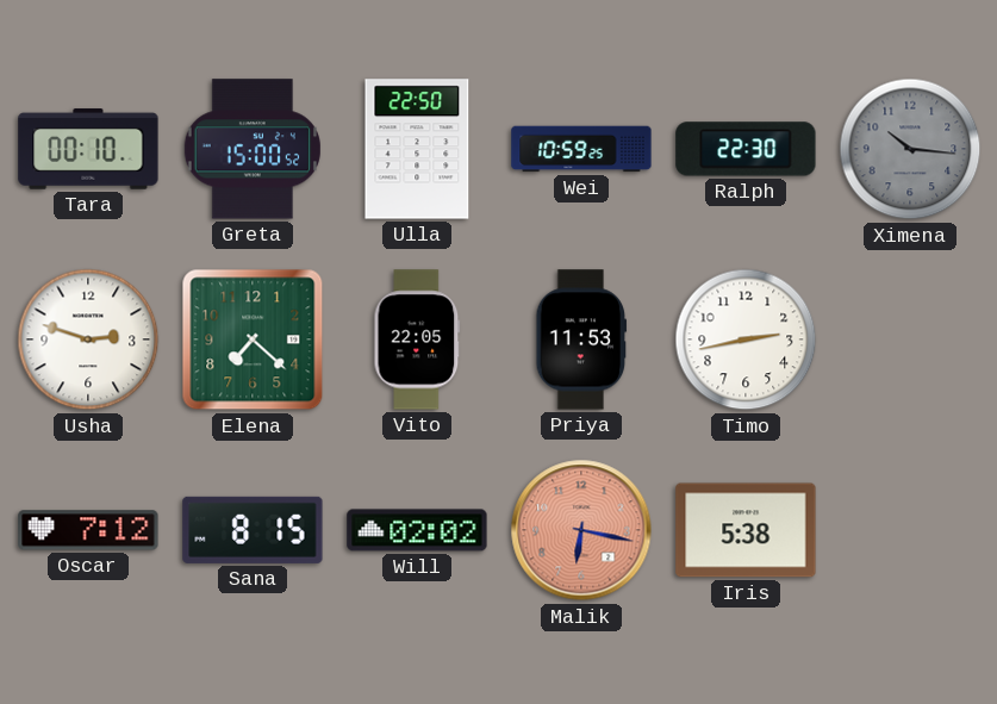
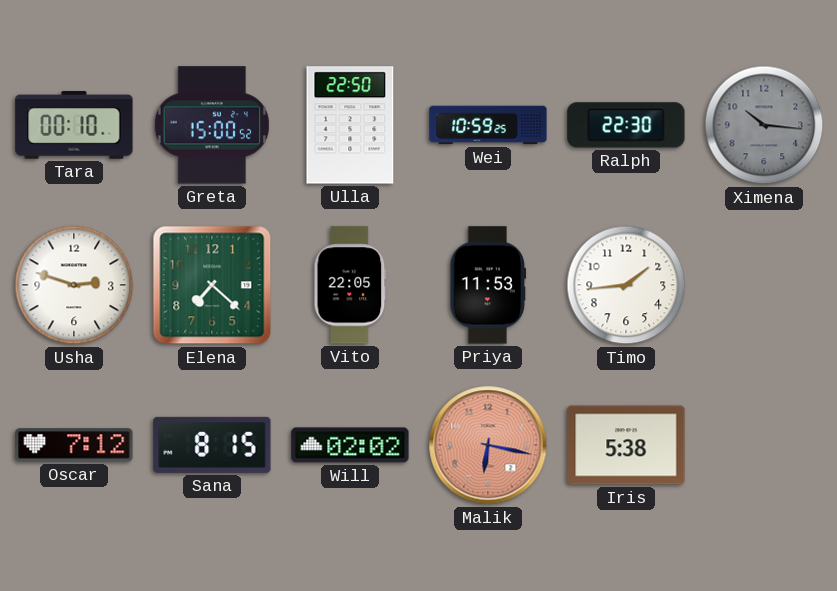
Timo: 2:43 -> 1:44 (626, 285)
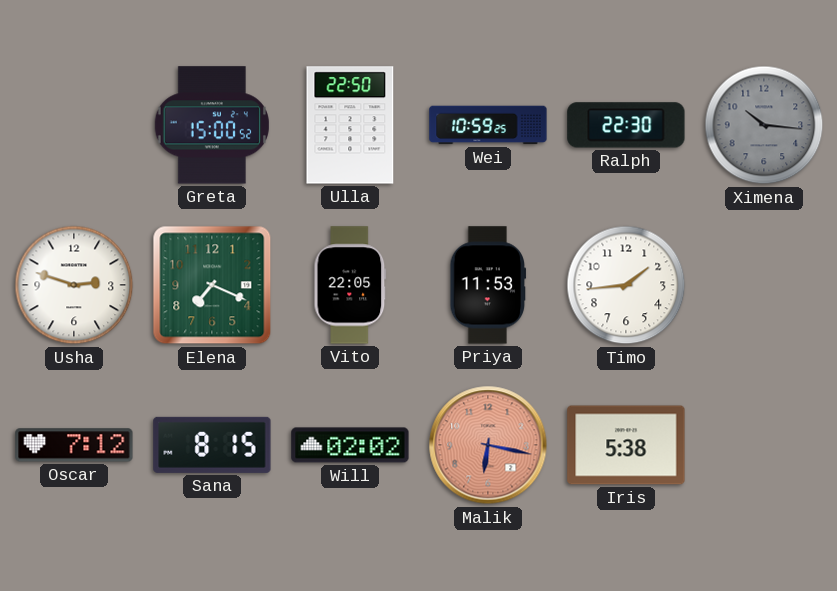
Tara: 00:10 -> none (74, 125)
Elena: 7:22 -> 7:19 (212, 285)
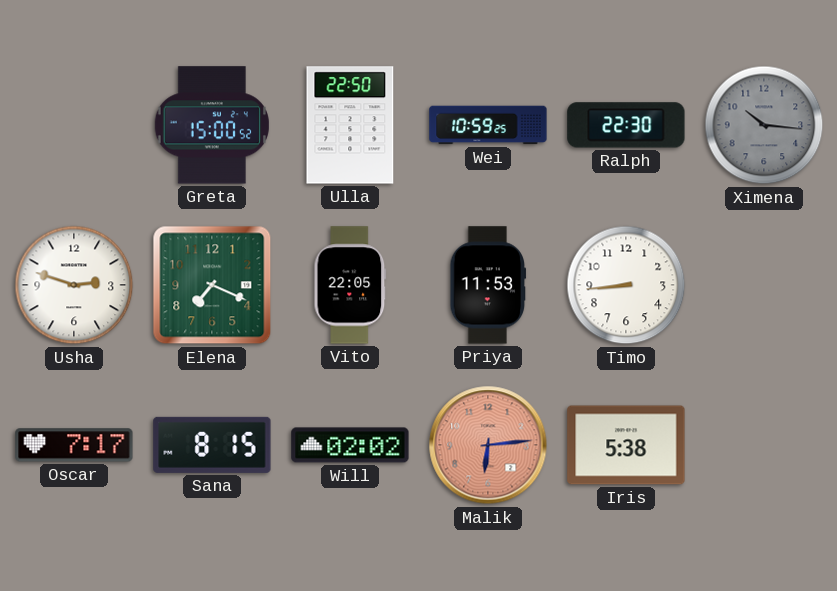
Timo: 1:44 -> 8:44 (626, 285)
Oscar: 7:12 -> 7:17 (74, 445)
Malik: 6:17 -> 6:14 (488, 445)
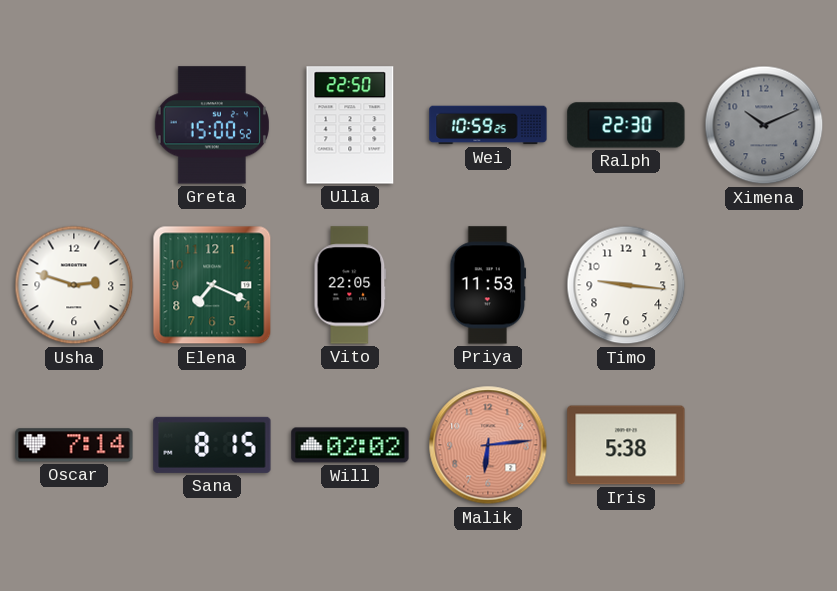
Ximena: 10:16 -> 10:11 (764, 125)
Timo: 8:44 -> 9:16 (626, 285)
Oscar: 7:17 -> 7:14 (74, 445)
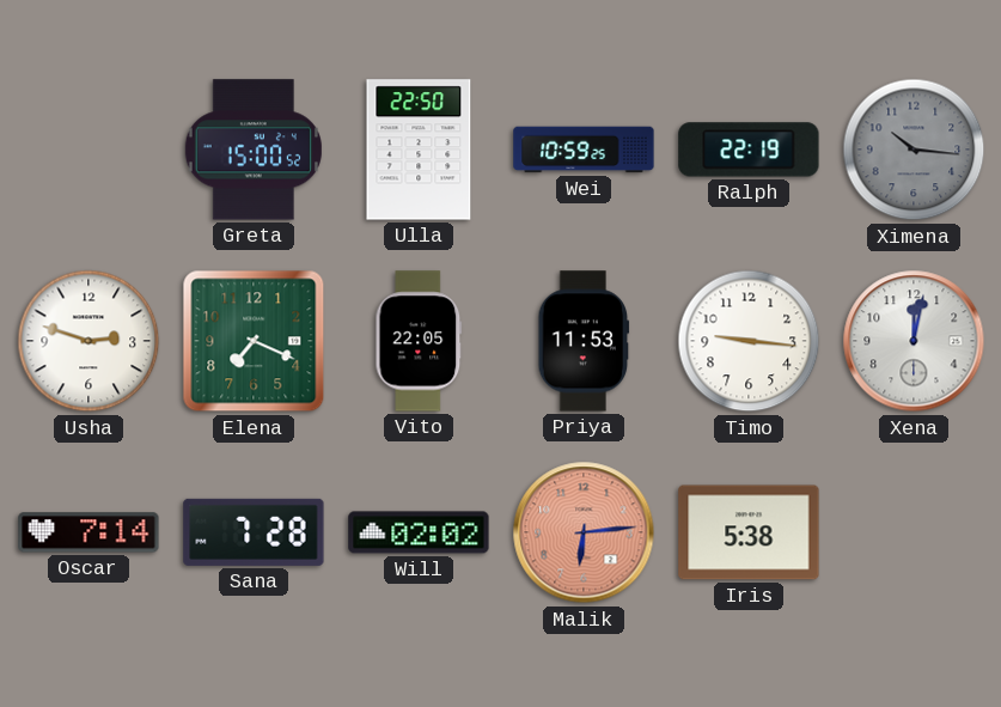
Ralph: 22:30 -> 22:19 (749, 150)
Ximena: 10:11 -> 10:16 (914, 150)
Xena: none -> 12:02 (914, 341)
Sana: 8:15 -> 7:28 (254, 532)
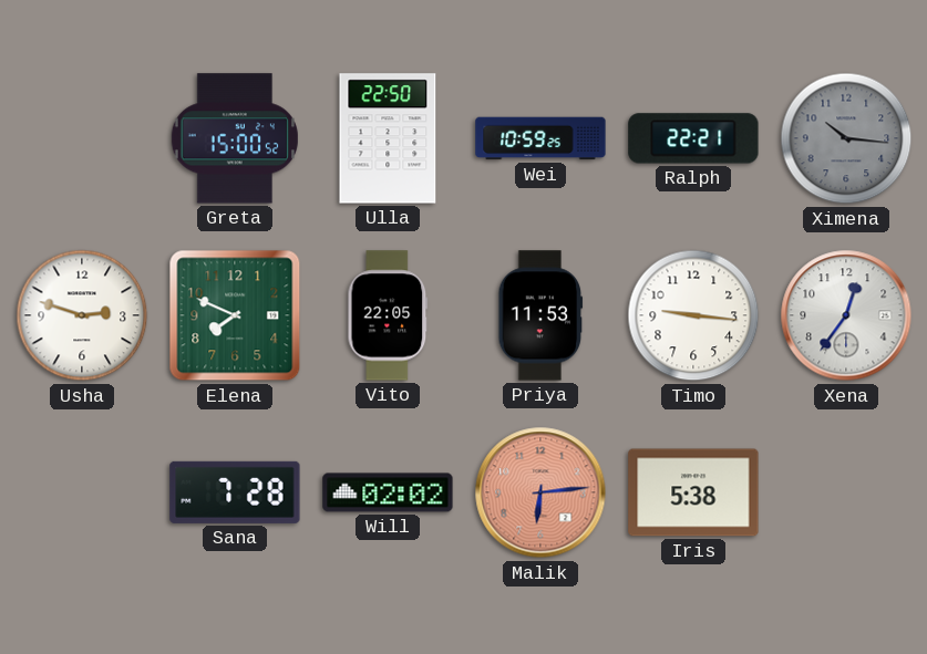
Ralph: 22:19 -> 22:21 (693, 138)
Elena: 7:19 -> 7:49 (235, 315)
Xena: 12:02 -> 12:36 (846, 315)
Oscar: 7:14 -> none (88, 532)
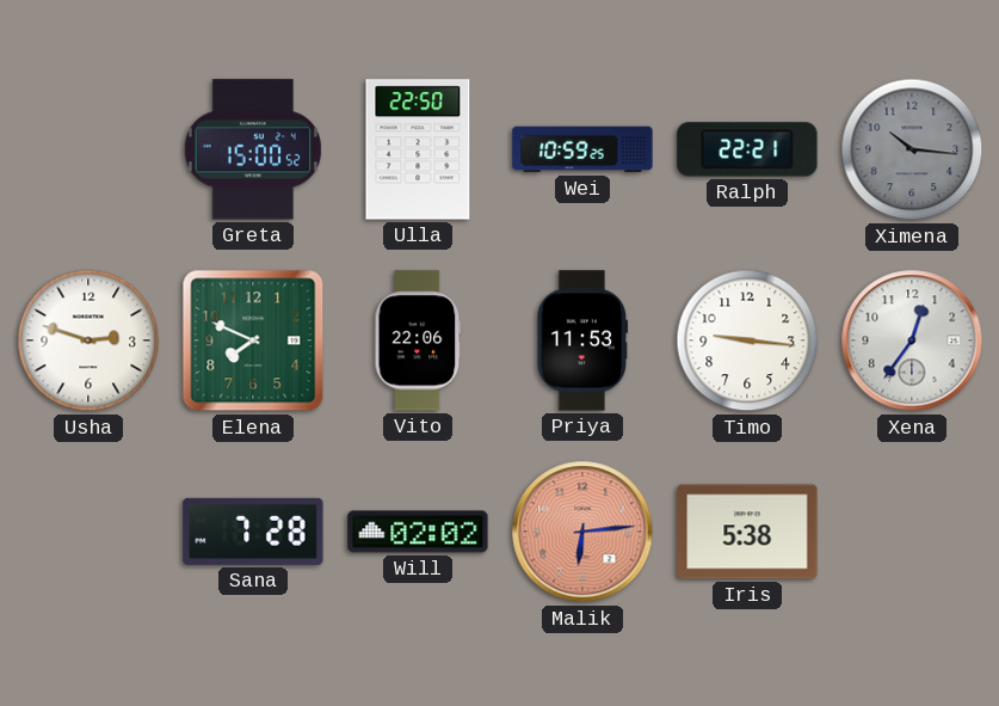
Vito: 22:05 -> 22:06 (418, 340)
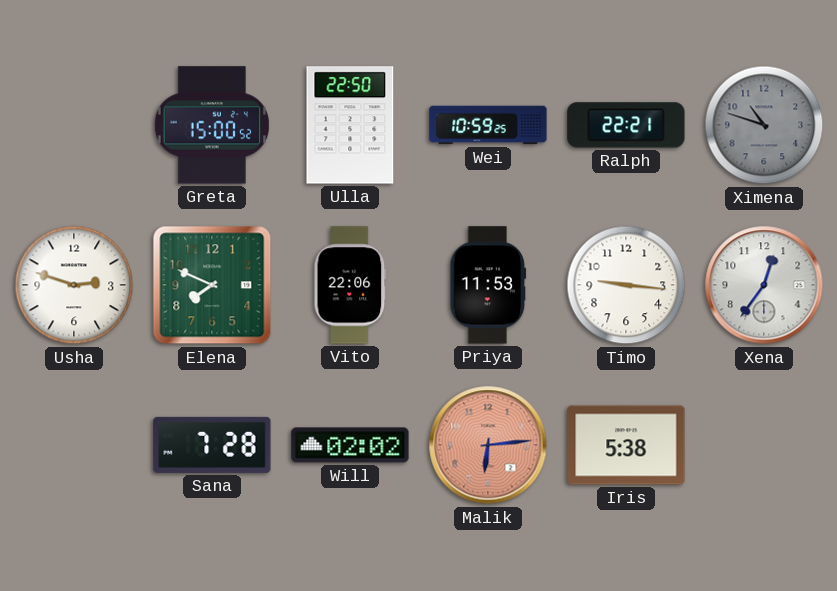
Ximena: 10:16 -> 10:48 (764, 125)
